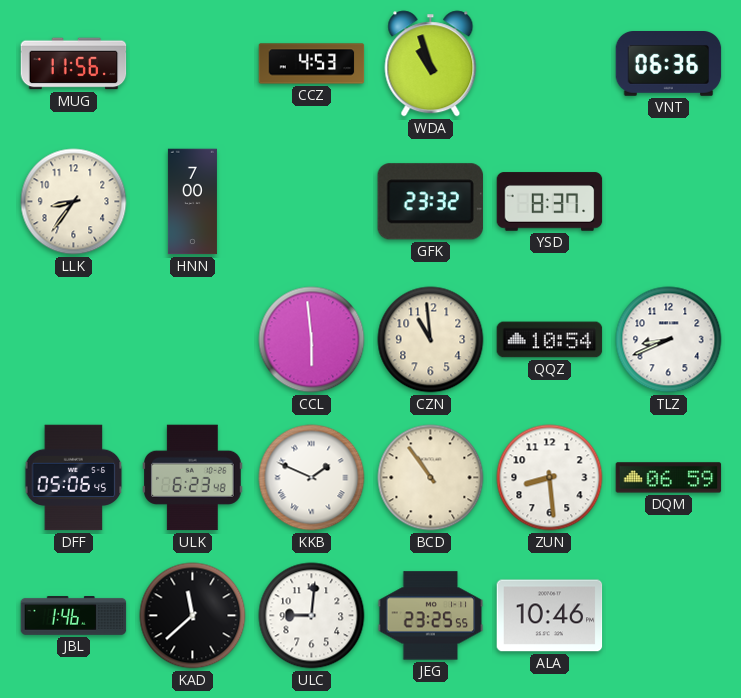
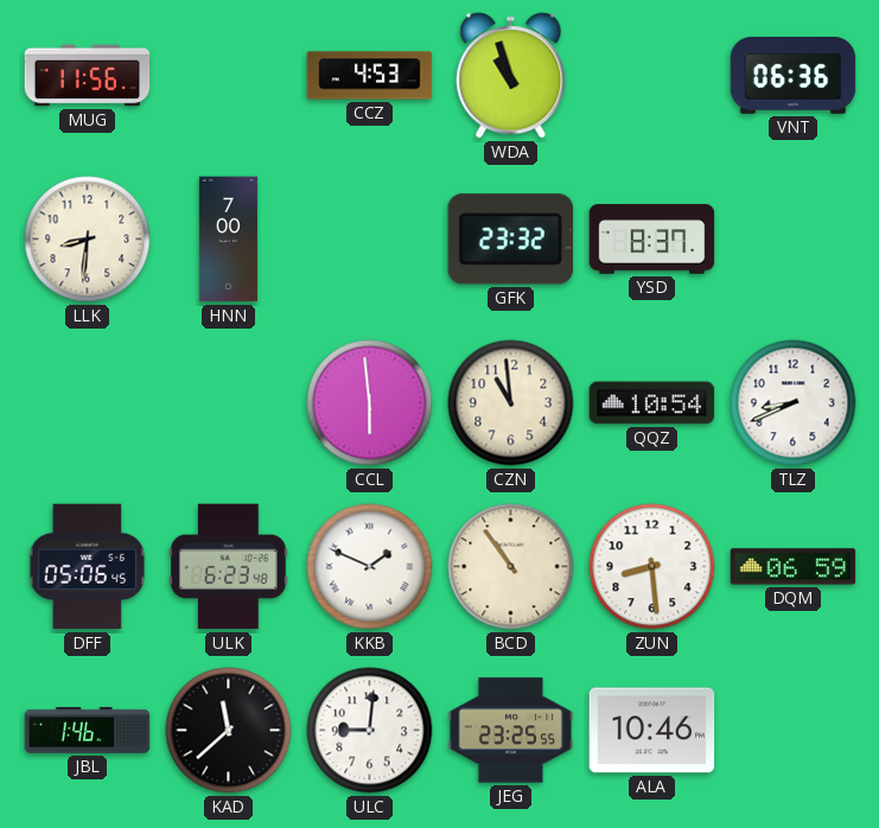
LLK: 8:36 -> 8:31 (88, 240)
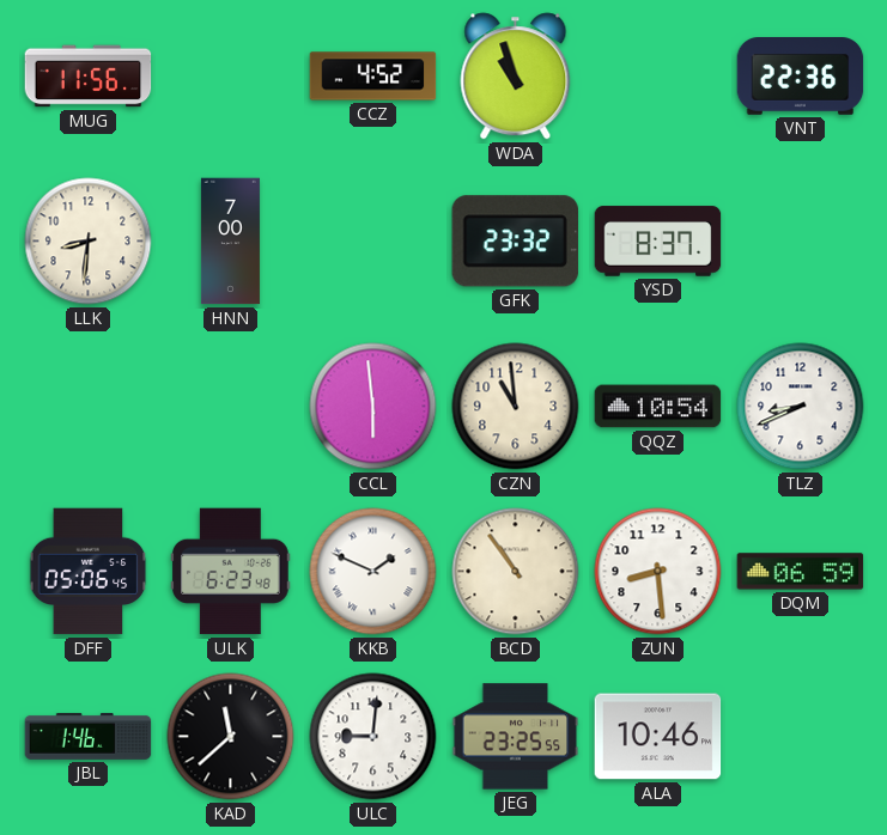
CCZ: 4:53 -> 4:52 (373, 77)
VNT: 06:36 -> 22:36 (801, 77)
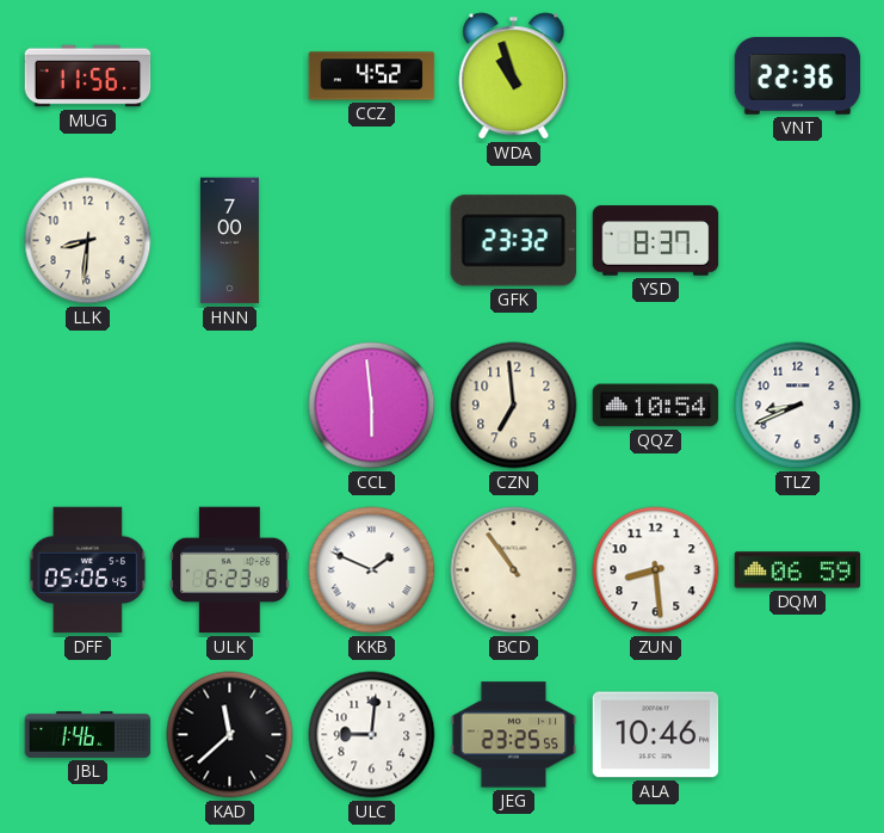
CZN: 10:59 -> 6:59 (514, 406)
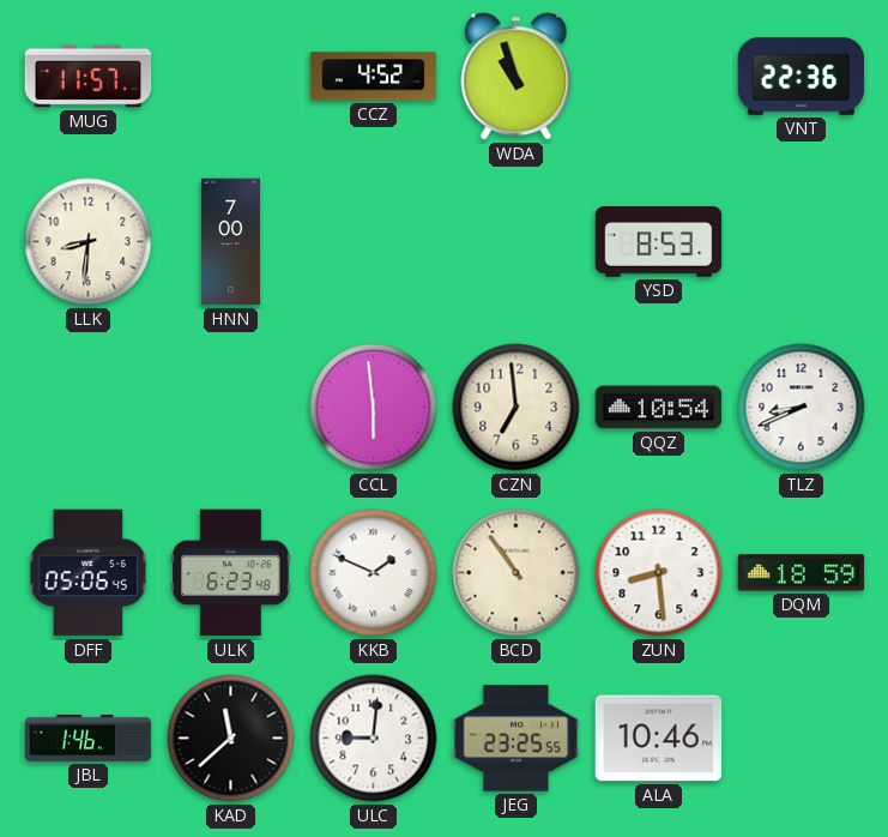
MUG: 11:56 -> 11:57 (89, 77)
GFK: 23:32 -> none (513, 241)
YSD: 8:37 -> 8:53 (659, 242)
DQM: 06:59 -> 18:59 (802, 573)
